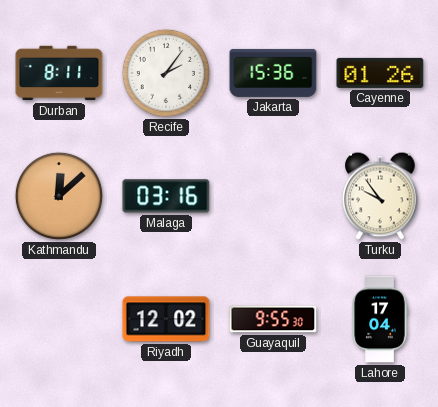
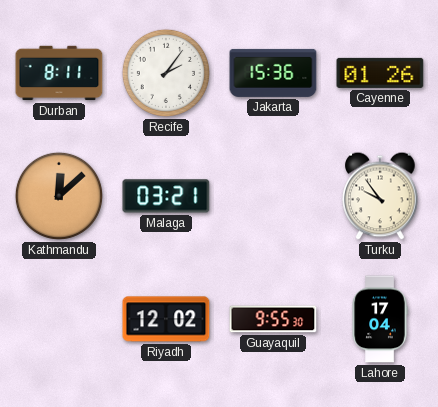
Malaga: 03:16 -> 03:21 (166, 196)
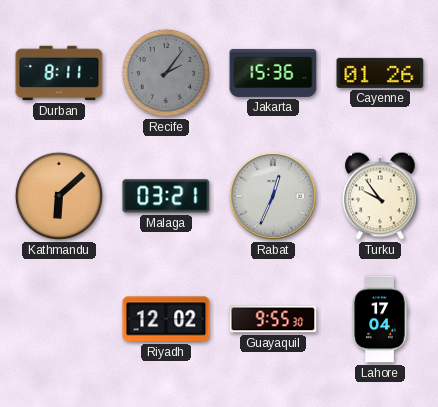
Recife dial: white -> grey (166, 73)
Kathmandu: 12:08 -> 6:08 (59, 196)
Rabat: none -> 12:34 (273, 196)
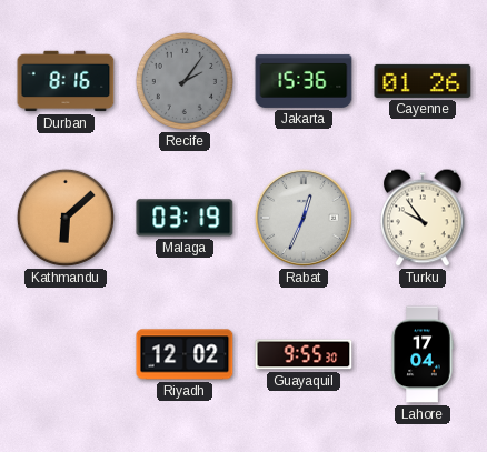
Durban: 8:11 -> 8:16 (66, 81)
Malaga: 03:21 -> 03:19 (185, 218)
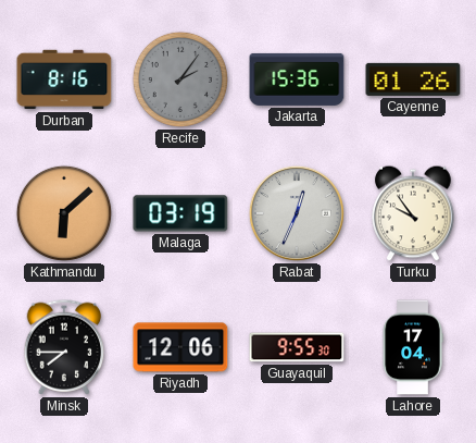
Minsk: none -> 7:45 (64, 347)
Riyadh: 12:02 -> 12:06 (180, 347)
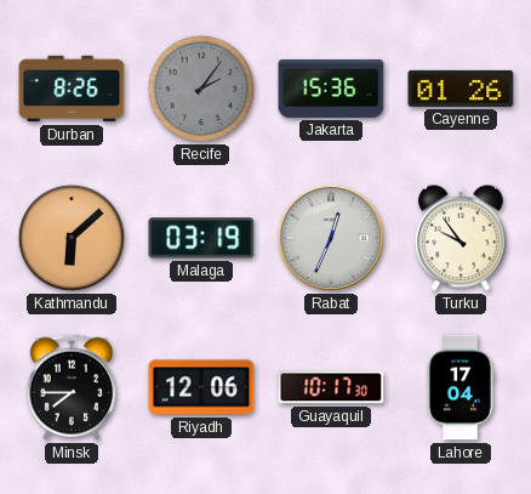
Durban: 8:16 -> 8:26 (72, 89)
Guayaquil: 9:55 -> 10:17 (331, 387)
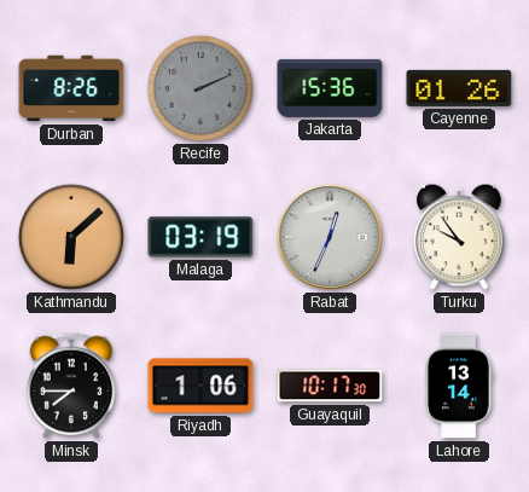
Recife: 2:06 -> 2:11 (200, 88)
Riyadh: 12:06 -> 1:06 (200, 386)
Lahore: 17:04 -> 13:14 (459, 386)
